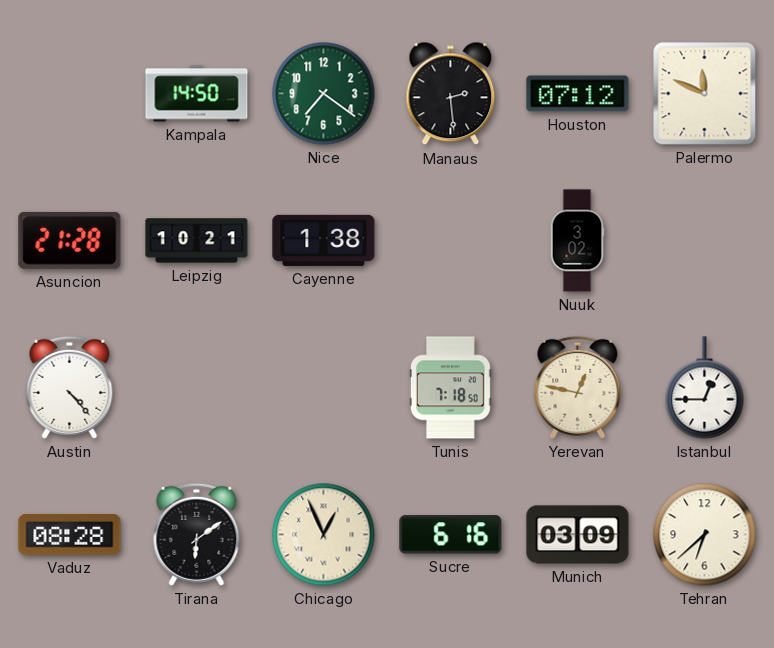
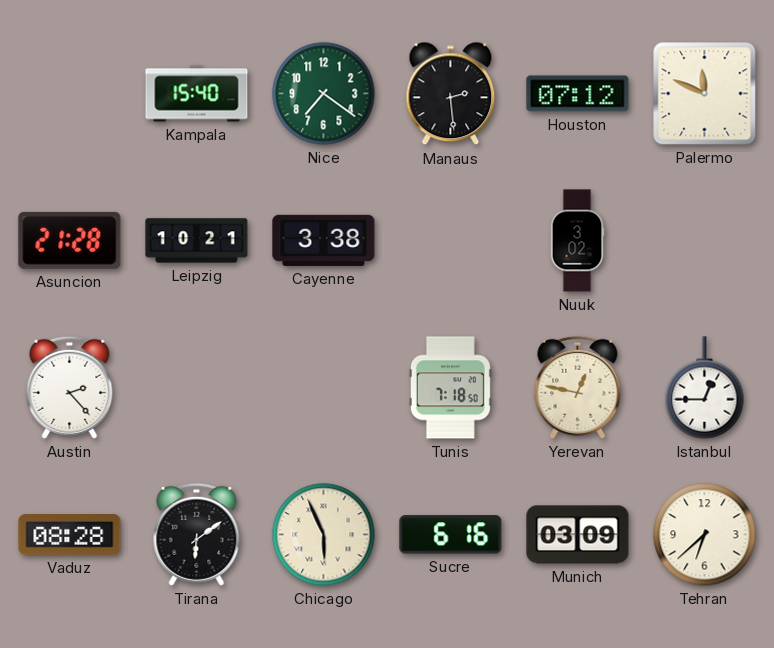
Kampala: 14:50 -> 15:40 (197, 94)
Cayenne: 1:38 -> 3:38 (324, 240)
Austin: 4:23 -> 2:23 (70, 387)
Chicago: 12:56 -> 5:56 (324, 535)
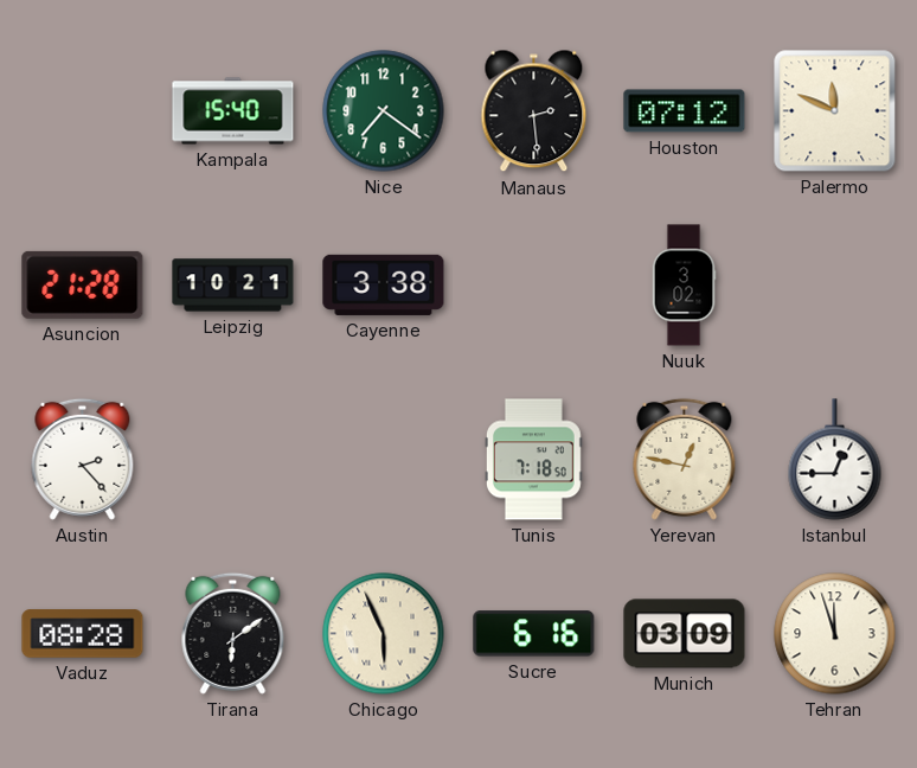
Tehran: 6:38 -> 11:57 (835, 634)
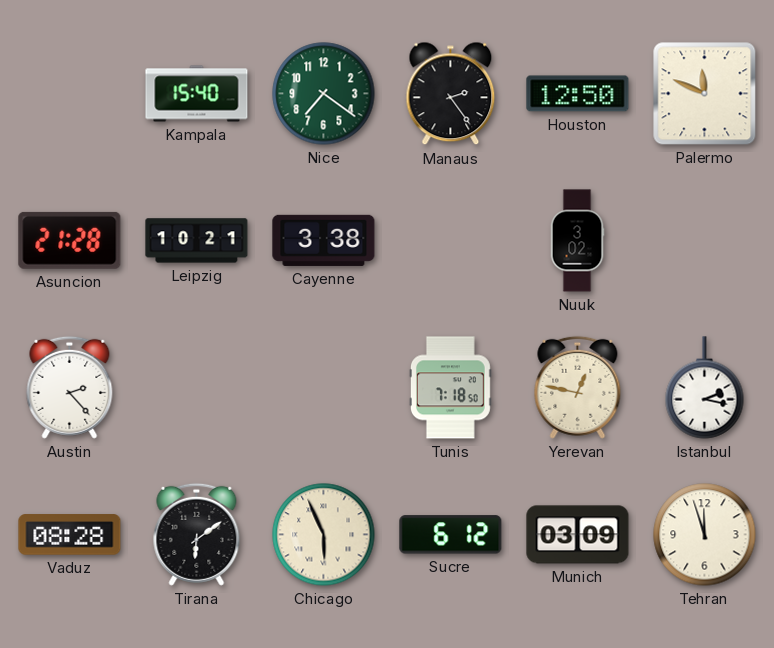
Manaus: 2:29 -> 2:24 (451, 94)
Houston: 07:12 -> 12:50 (578, 94)
Istanbul: 12:45 -> 2:17 (705, 388)
Sucre: 6:16 -> 6:12 (451, 535)
